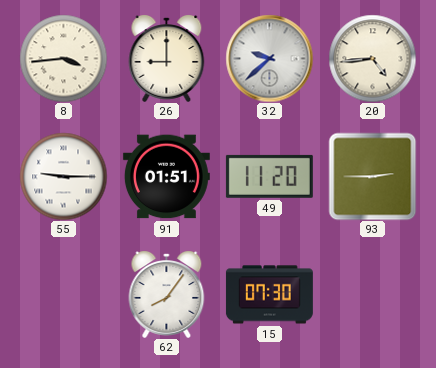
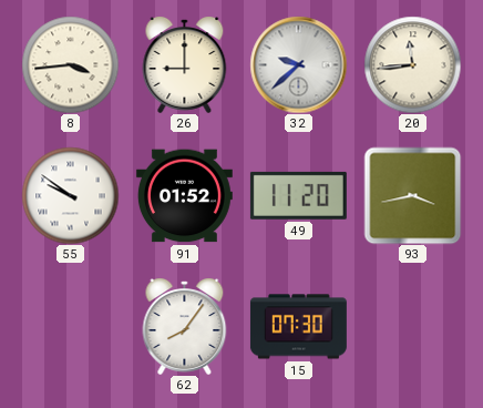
20: 4:44 -> 11:44 (412, 64)
55: 9:15 -> 9:51 (70, 195)
91: 01:51 -> 01:52 (184, 196)
93: 2:45 -> 3:43 (412, 195)
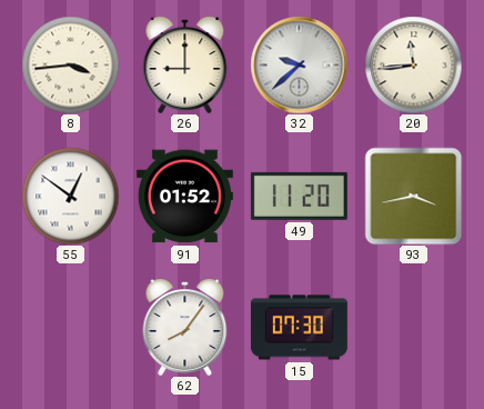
55: 9:51 -> 12:51 (70, 196)
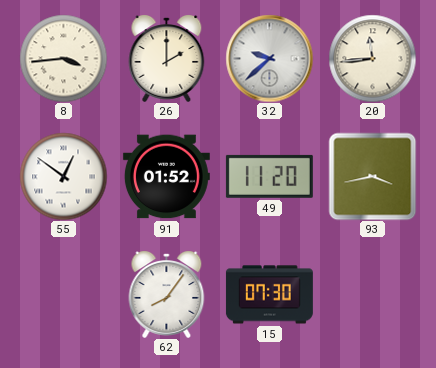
26: 9:00 -> 2:00 (167, 58)
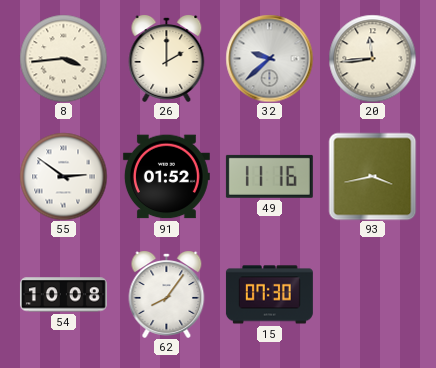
55: 12:51 -> 2:51 (63, 176)
49: 11:20 -> 11:16 (269, 176)
54: none -> 10:08 (63, 295)
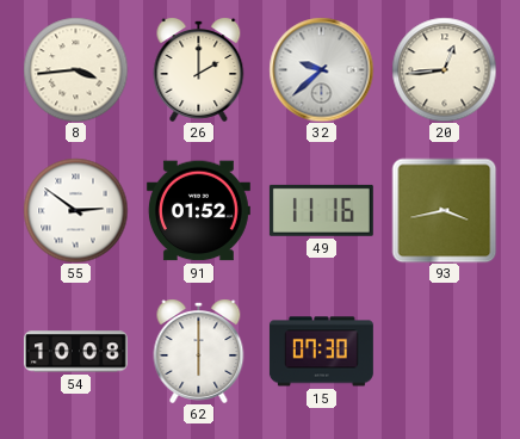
20: 11:44 -> 12:44 (444, 69)
62: 8:06 -> 6:00 (199, 351)
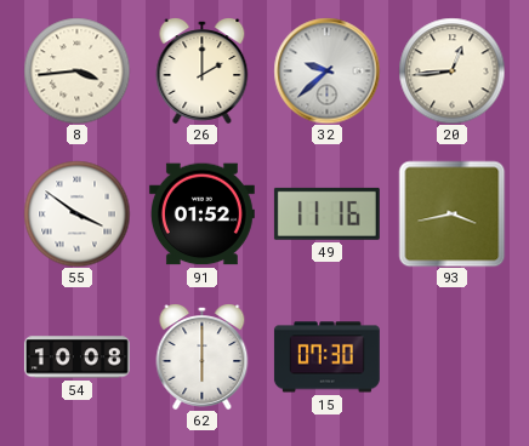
55: 2:51 -> 3:51 (76, 213)
